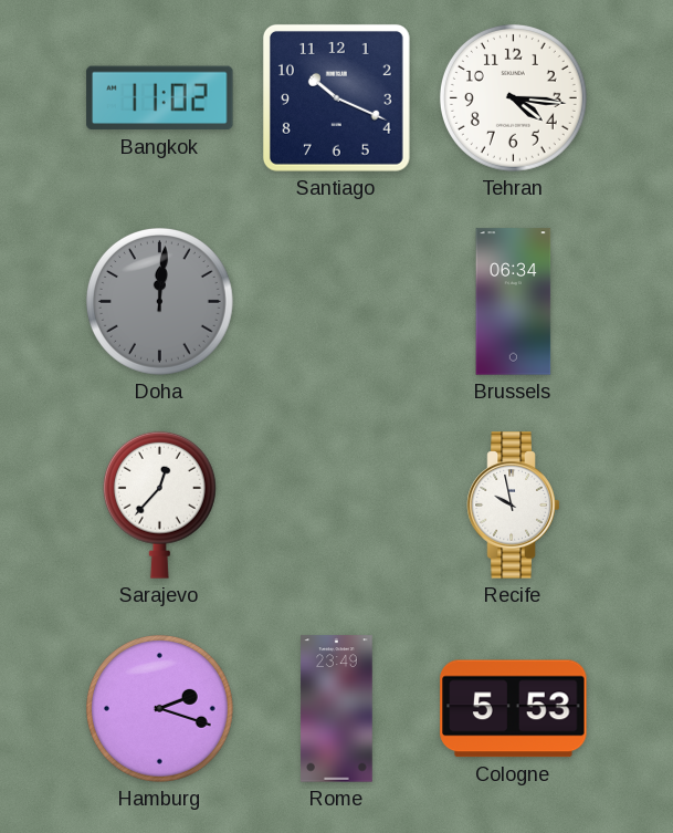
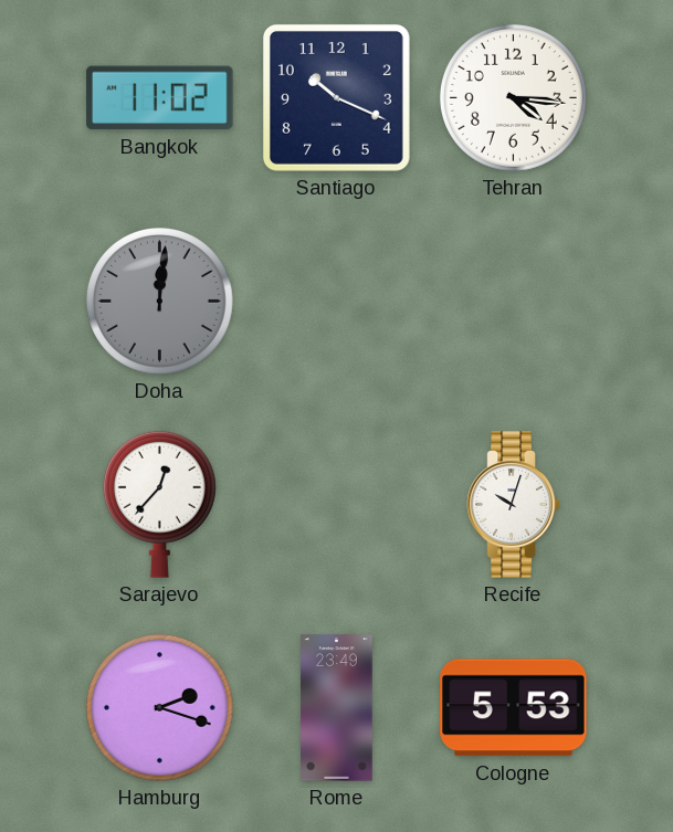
Brussels: 06:34 -> none (514, 302)
Recife: 9:58 -> 10:03 (514, 505)
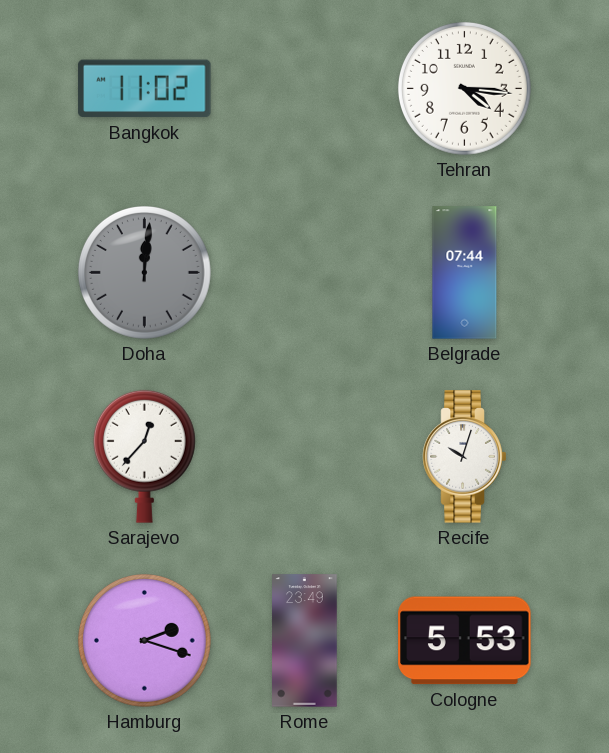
Santiago: 10:19 -> none (336, 97)
Belgrade: none -> 07:44 (465, 273)
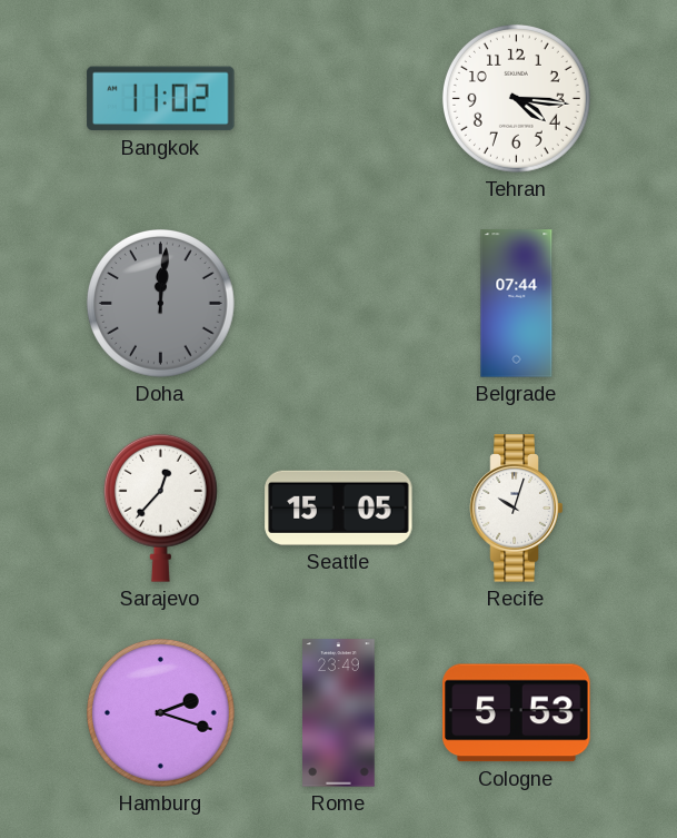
Seattle: none -> 15:05 (339, 507)
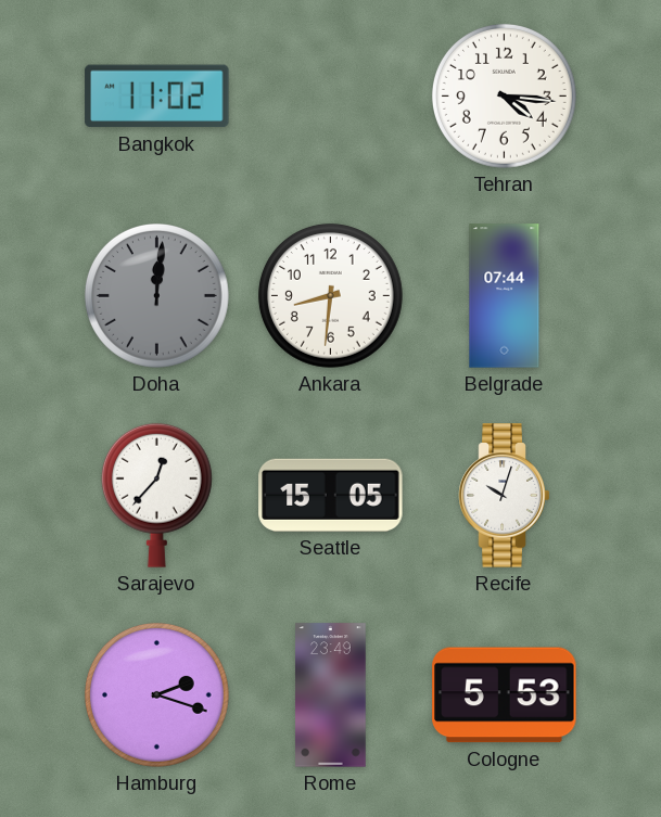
Ankara: none -> 8:31 (330, 295)
